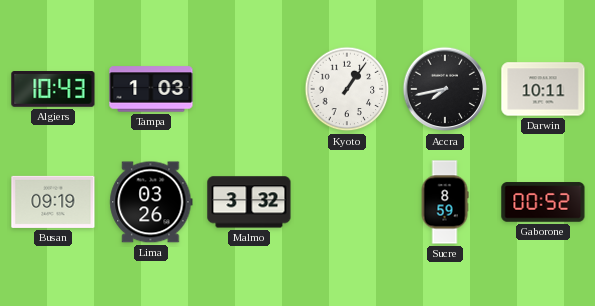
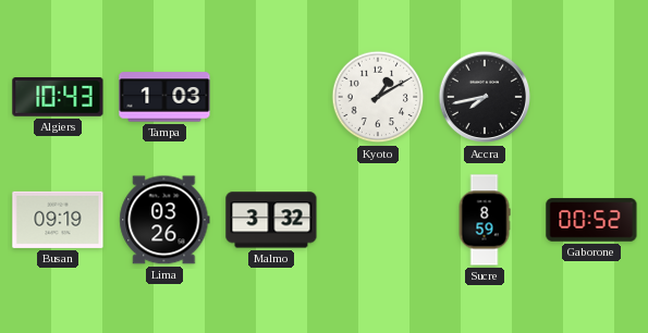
Kyoto: 1:06 -> 1:10 (378, 97)
Darwin: 10:11 -> none (543, 89)
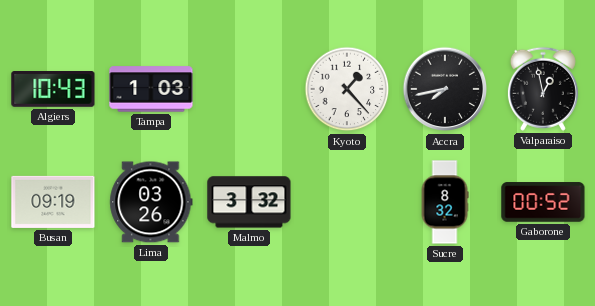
Kyoto: 1:10 -> 1:23 (347, 89)
Valparaiso: none -> 12:58 (543, 89)
Sucre: 8:59 -> 8:32 (445, 202)
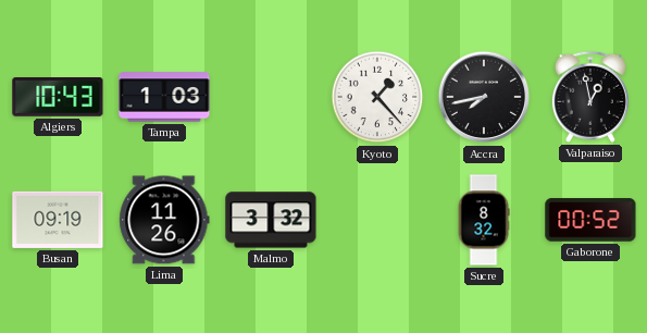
Lima: 03:26 -> 11:26 (164, 220)
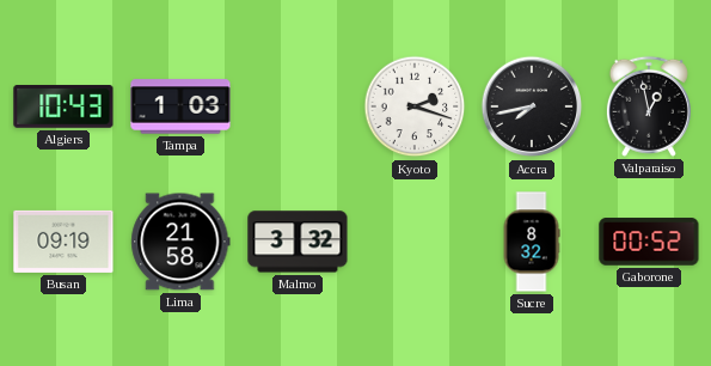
Kyoto: 1:23 -> 2:18 (415, 106)
Lima: 11:26 -> 21:58 (180, 242)
